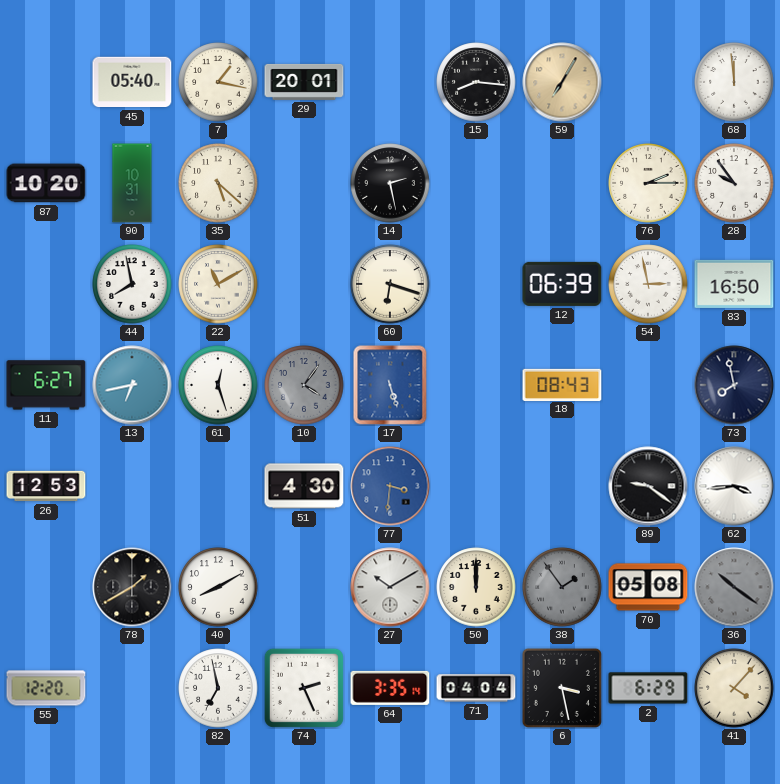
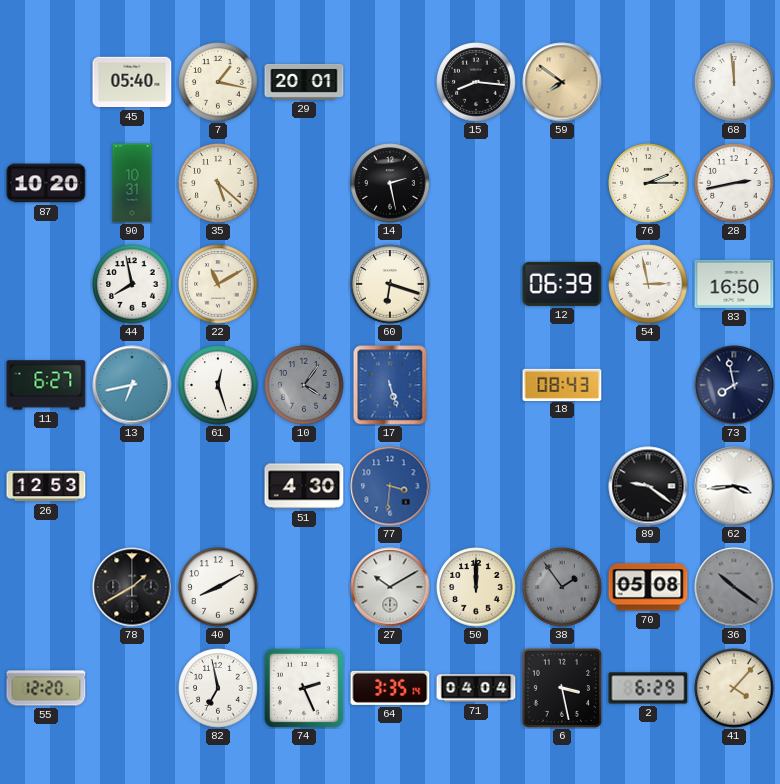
59: 7:05 -> 7:51 (562, 82)
28: 9:54 -> 2:43 (734, 183)
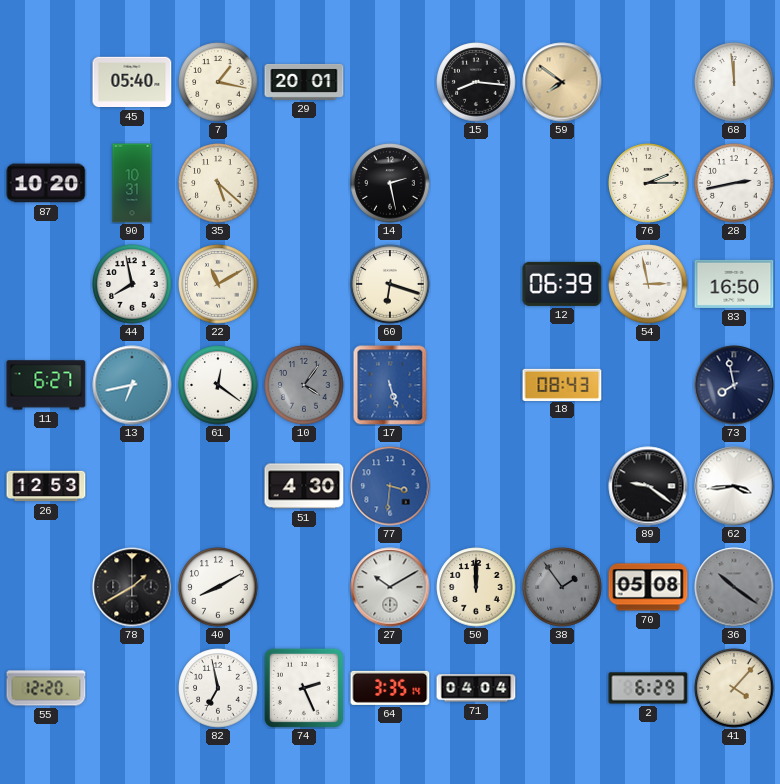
61: 12:27 -> 12:21 (218, 385)
6: 3:28 -> none (562, 688)
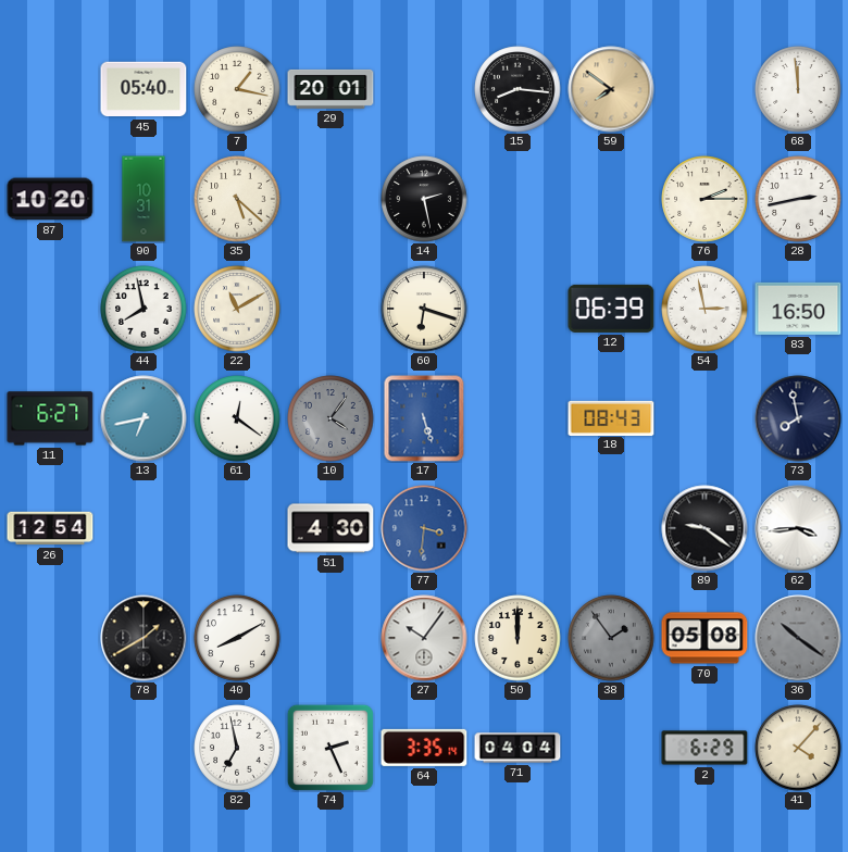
26: 12:53 -> 12:54 (50, 528)
27: 10:10 -> 10:06 (424, 638)
55: 12:20 -> none (46, 688)
